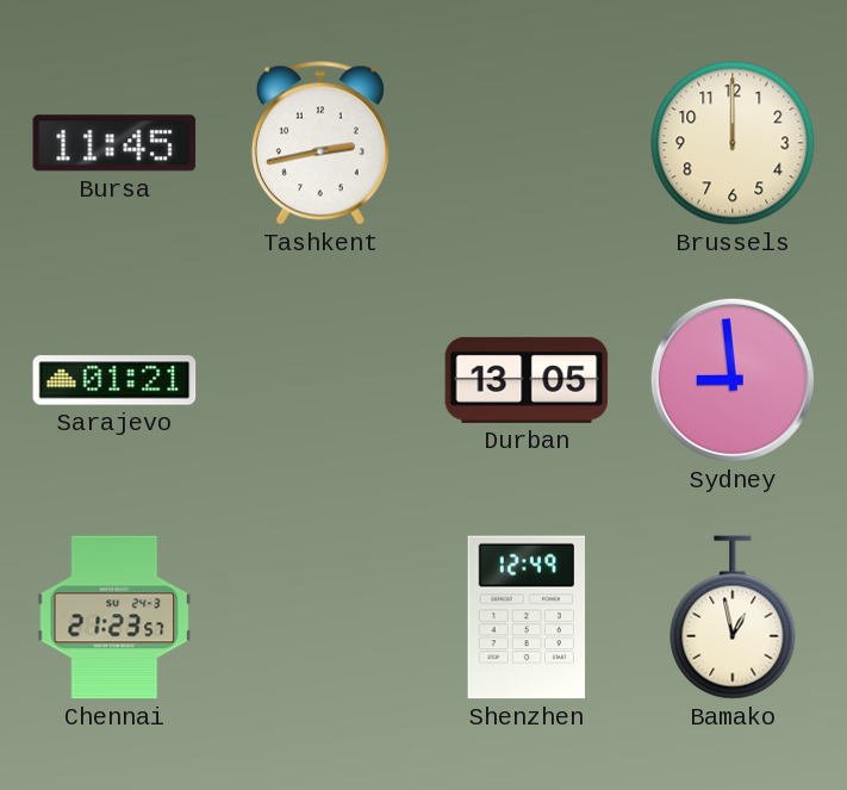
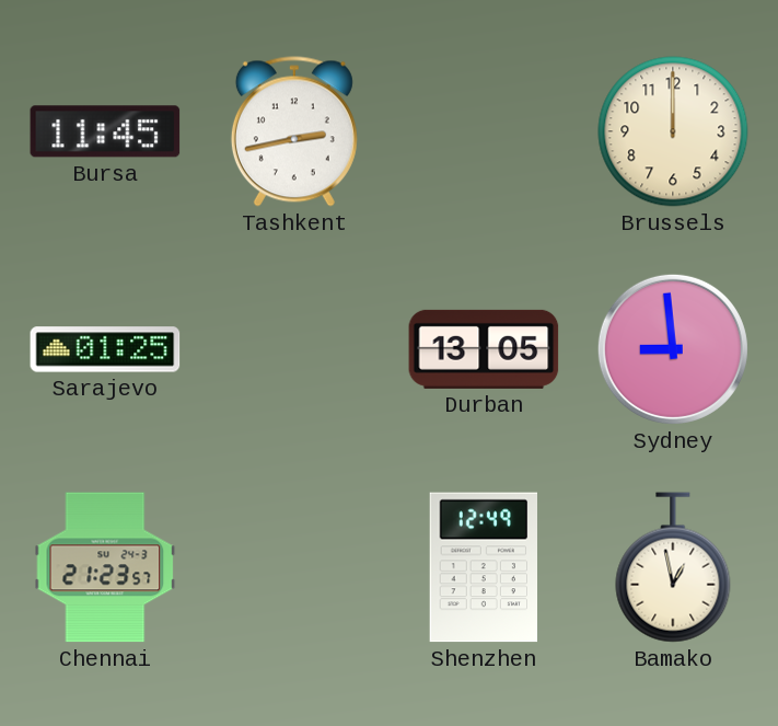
Sarajevo: 01:21 -> 01:25 (105, 349)
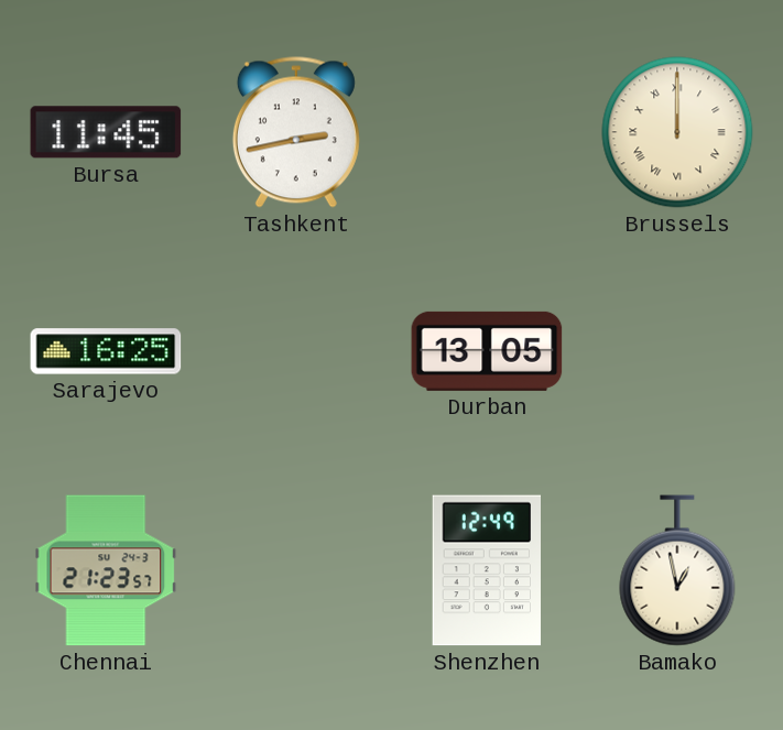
Brussels numerals: Arabic -> Roman (677, 132)
Sarajevo: 01:25 -> 16:25 (106, 351)
Sydney: 8:59 -> none (673, 349)
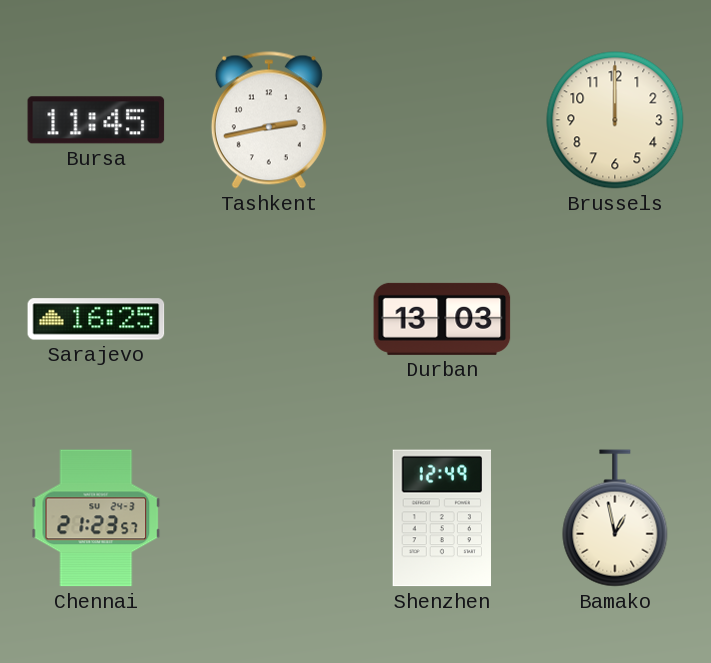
Brussels numerals: Roman -> Arabic (615, 120)
Durban: 13:05 -> 13:03 (442, 319)
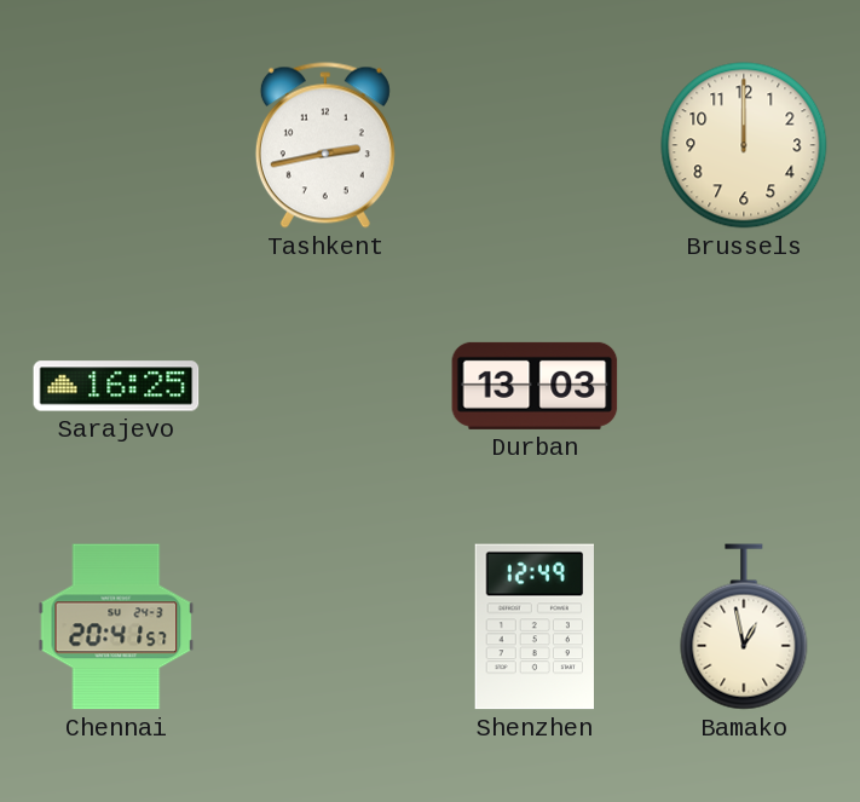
Bursa: 11:45 -> none (96, 120)
Chennai: 21:23 -> 20:41 (116, 627)
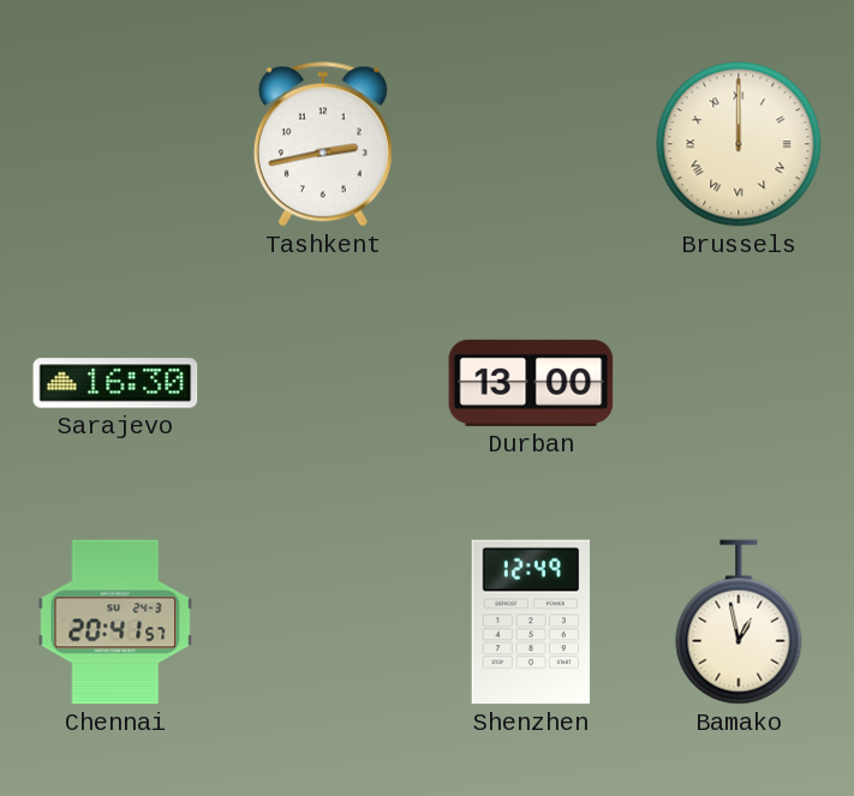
Brussels numerals: Arabic -> Roman (739, 144)
Sarajevo: 16:25 -> 16:30 (115, 383)
Durban: 13:03 -> 13:00 (531, 383)
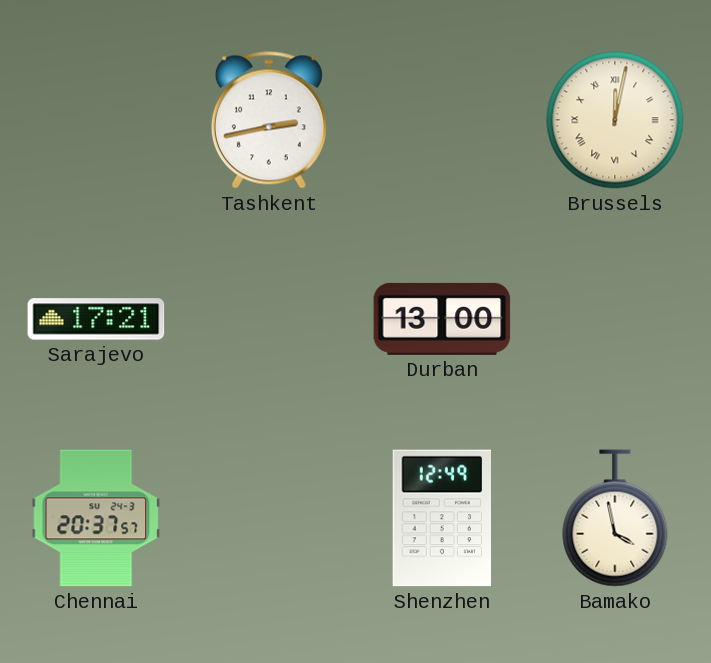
Brussels: 12:00 -> 12:02 (615, 120)
Sarajevo: 16:30 -> 17:21 (96, 319)
Chennai: 20:41 -> 20:37 (96, 518)
Bamako: 12:58 -> 3:58 (615, 518)
